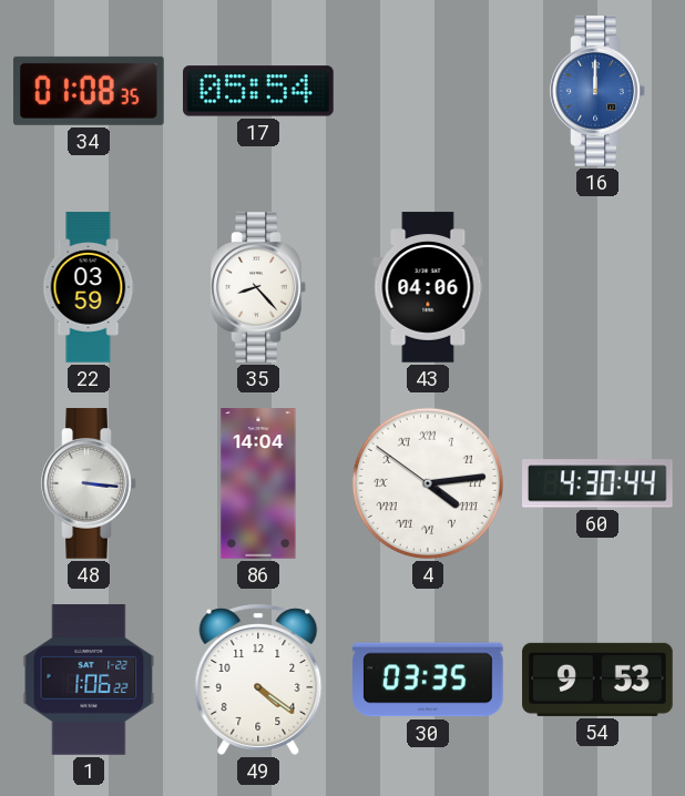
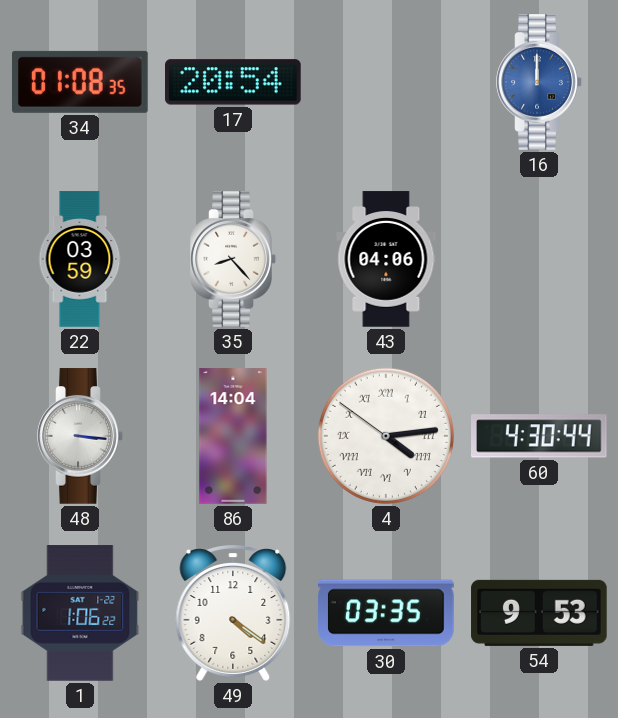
17: 05:54 -> 20:54 (234, 82)
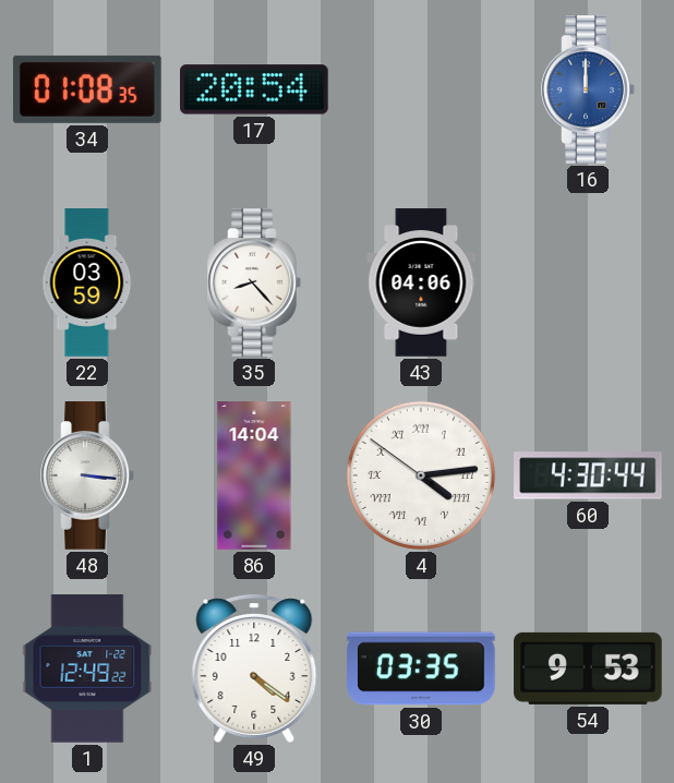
1: 1:06 -> 12:49 (87, 668)
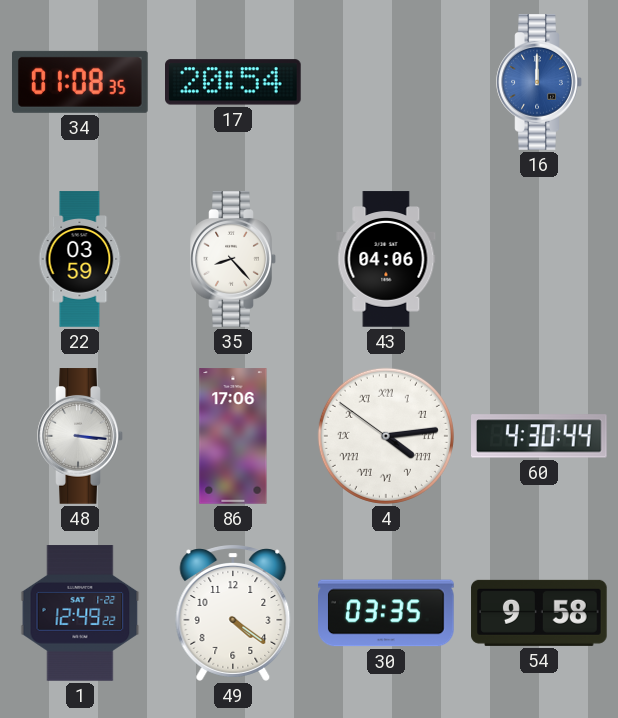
86: 14:04 -> 17:06 (233, 436)
54: 9:53 -> 9:58 (539, 613)
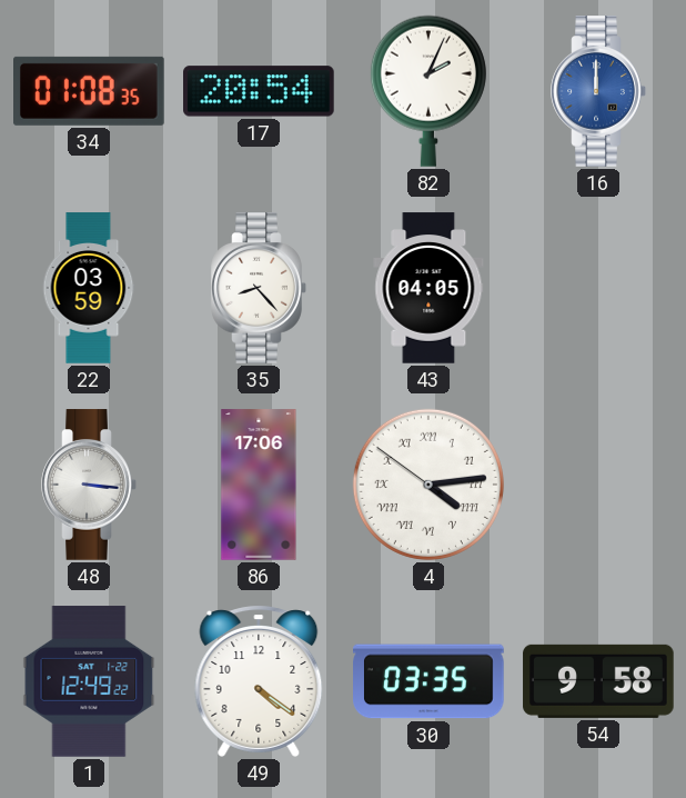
82: none -> 2:04 (428, 91)
43: 04:06 -> 04:05 (428, 288)
60: 4:30 -> none (540, 436)
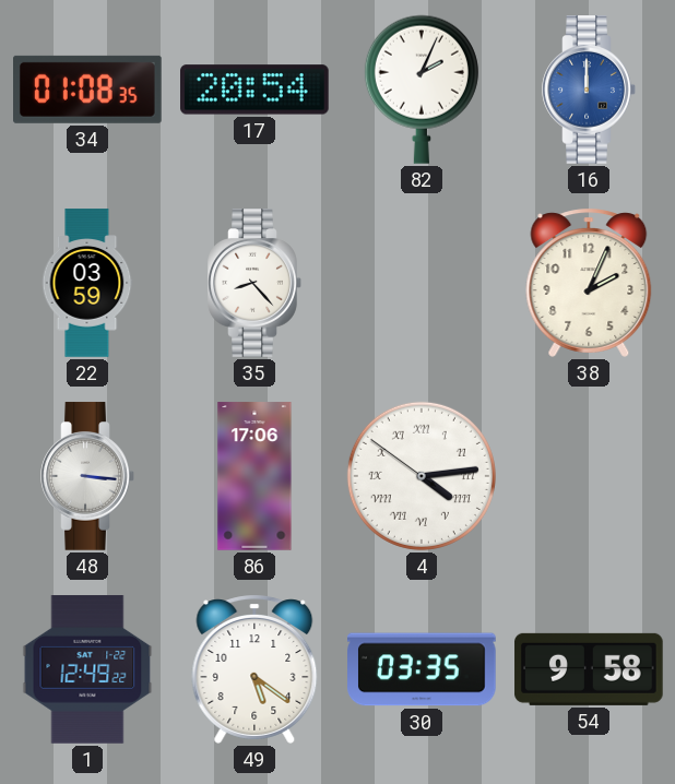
43: 04:05 -> none (428, 288)
38: none -> 2:04 (589, 283)
49: 4:21 -> 5:21 (254, 669)
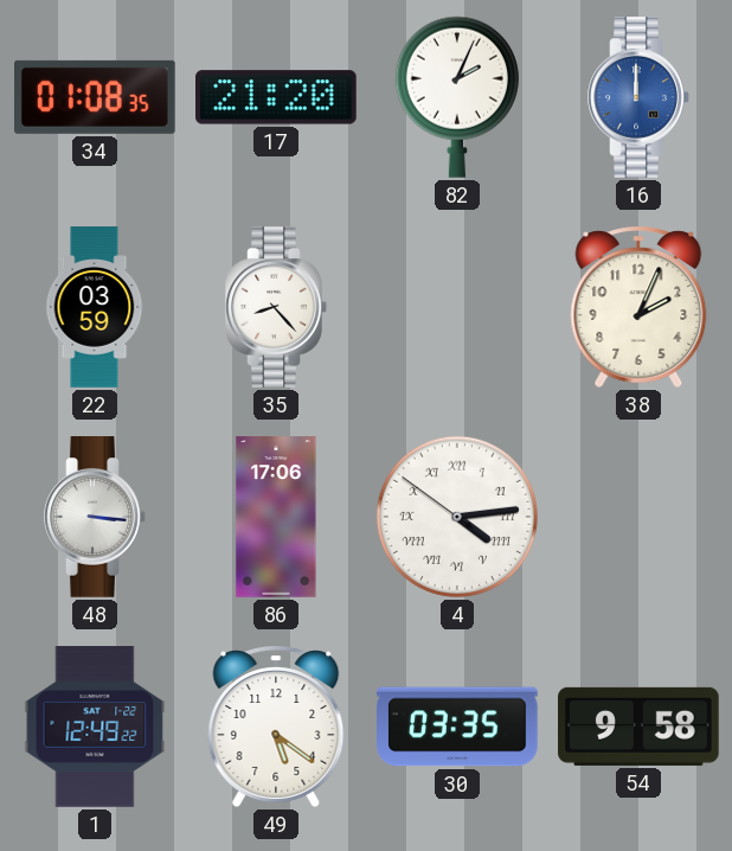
17: 20:54 -> 21:20 (277, 97)
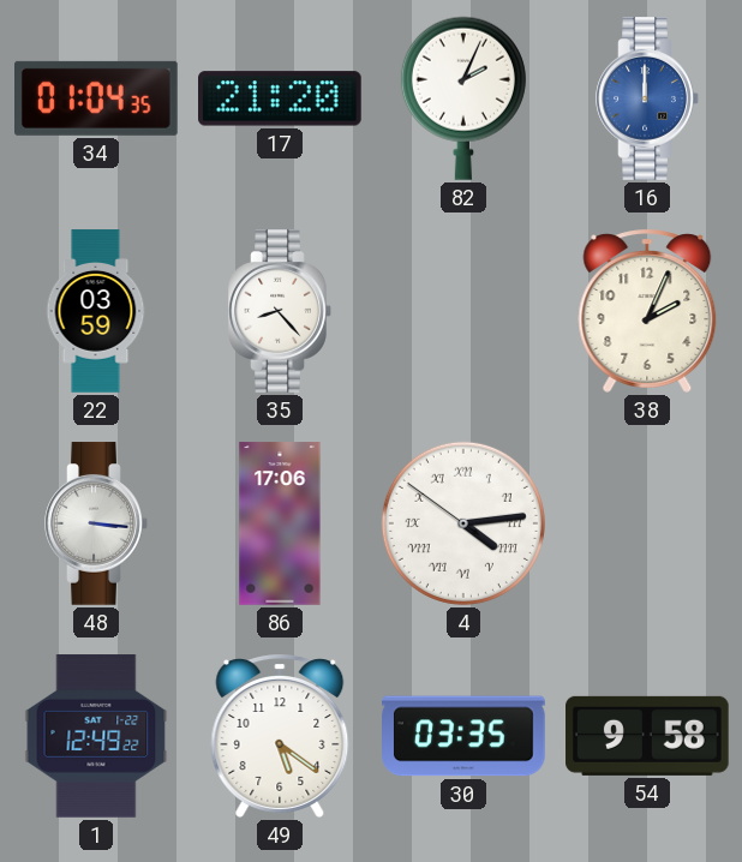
34: 01:08 -> 01:04 (97, 98)
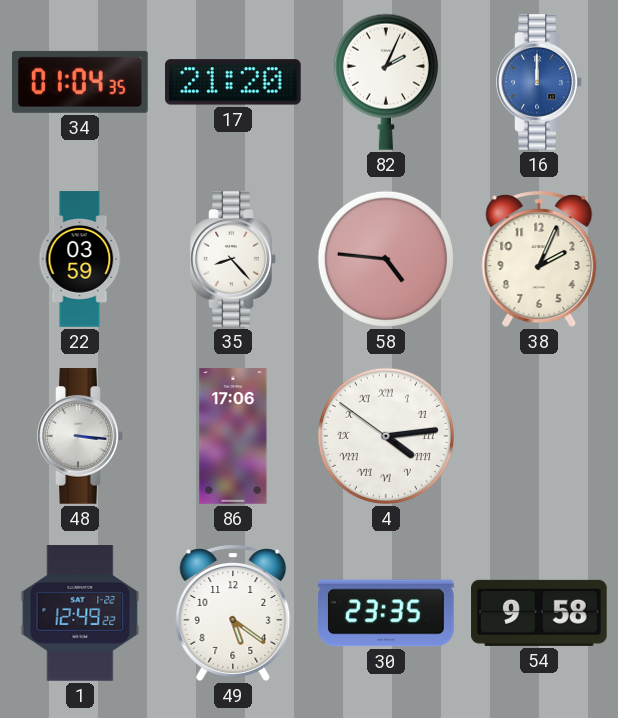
58: none -> 4:46 (386, 259)
30: 03:35 -> 23:35 (386, 613)
